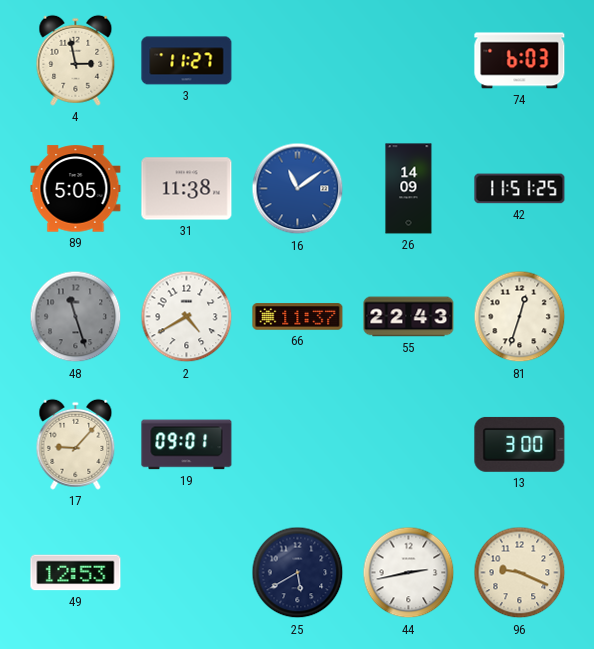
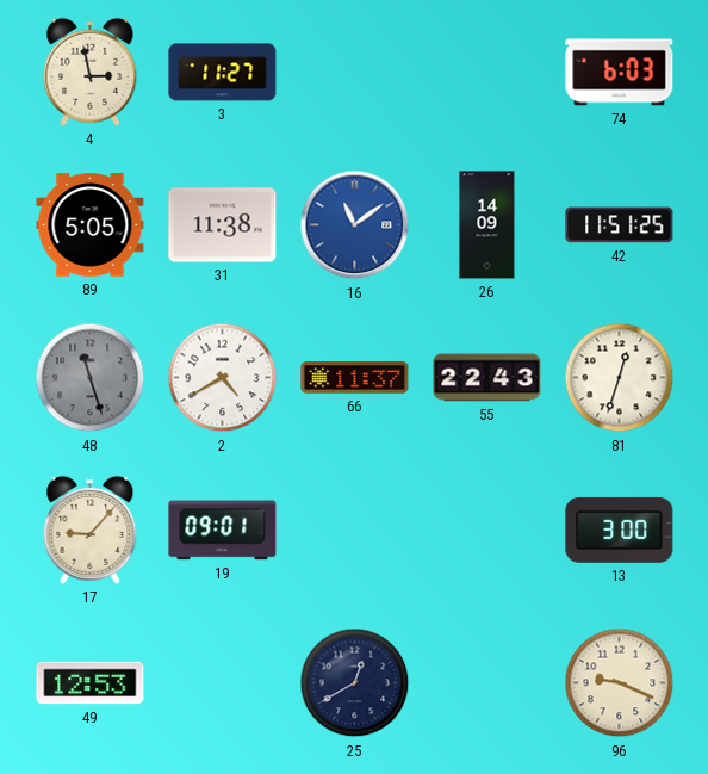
25: 5:40 -> 12:40 (355, 683)
44: 2:43 -> none (409, 573)
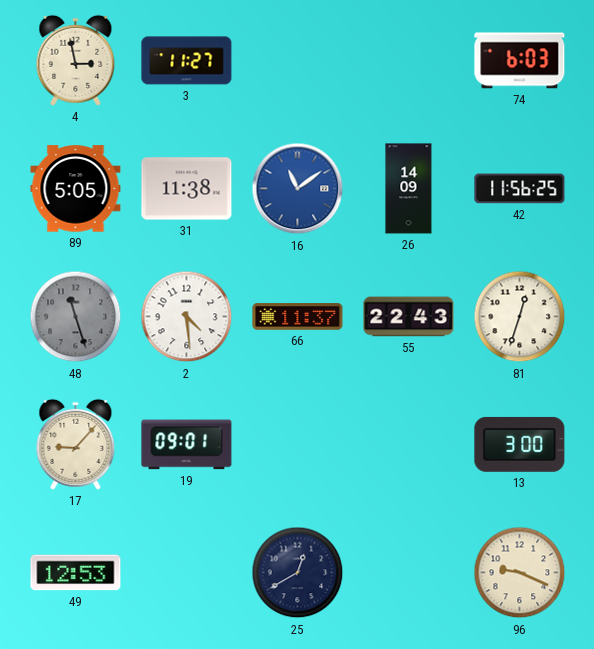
42: 11:51 -> 11:56 (520, 189)
2: 4:40 -> 4:29 (187, 317)
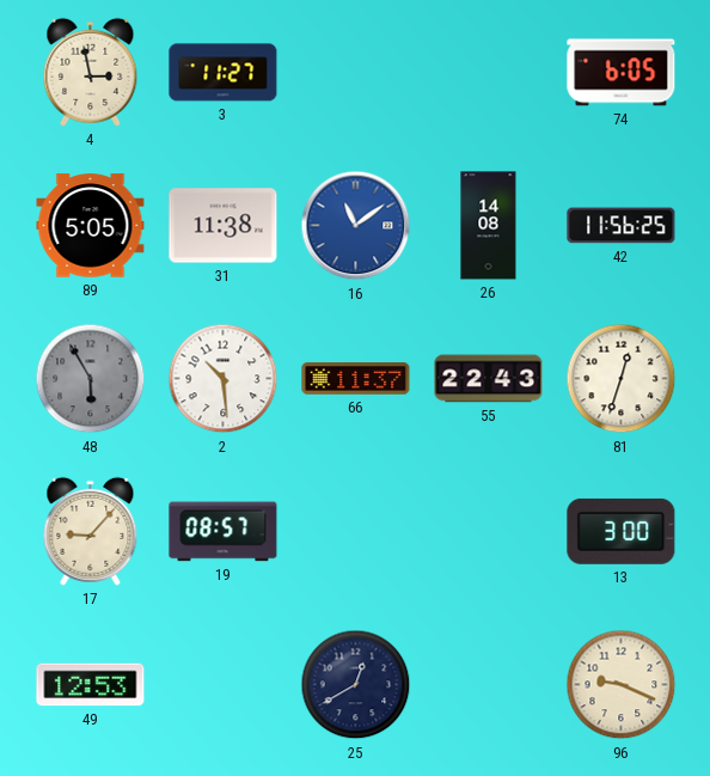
74: 6:03 -> 6:05 (622, 73)
26: 14:09 -> 14:08 (489, 226)
48: 11:27 -> 5:55 (91, 379)
2: 4:29 -> 10:29 (224, 379)
19: 09:01 -> 08:57 (224, 532)
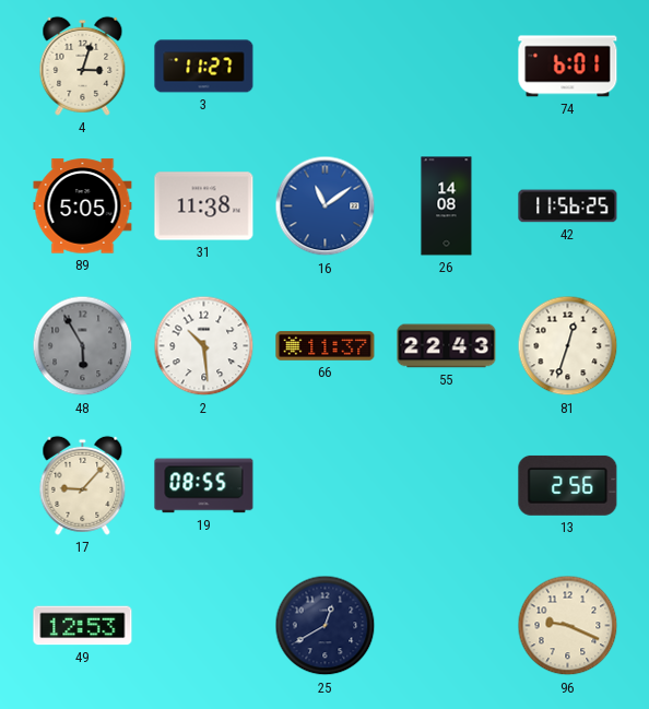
4: 2:58 -> 3:03 (83, 66)
74: 6:05 -> 6:01 (568, 67)
19: 08:57 -> 08:55 (204, 486)
13: 3:00 -> 2:56 (568, 485)
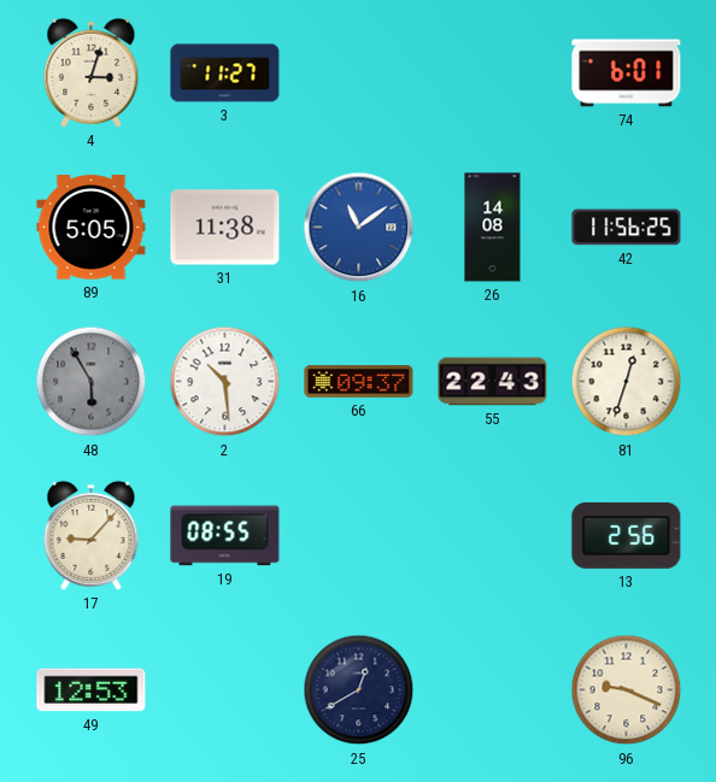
66: 11:37 -> 09:37 (359, 382)
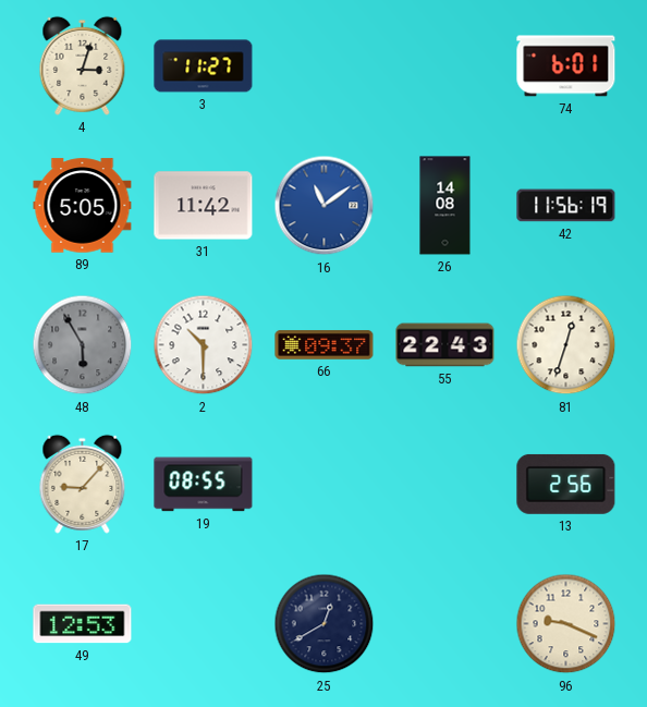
31: 11:38 -> 11:42 (204, 206)
42: 11:56:25 -> 11:56:19 (566, 206)
2: 10:29 -> 10:30 (204, 345)
